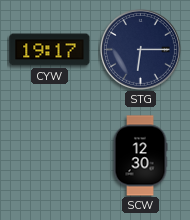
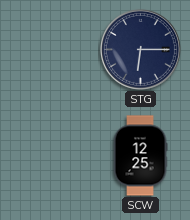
CYW: 19:17 -> none (50, 50)
SCW: 12:30 -> 12:25 (140, 156)
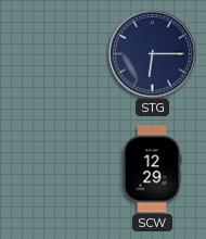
SCW: 12:25 -> 12:29 (152, 169)
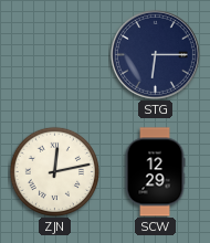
ZJN: none -> 12:13 (54, 171)
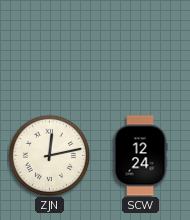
STG: 6:15 -> none (155, 54)
SCW: 12:29 -> 12:24 (140, 156)
